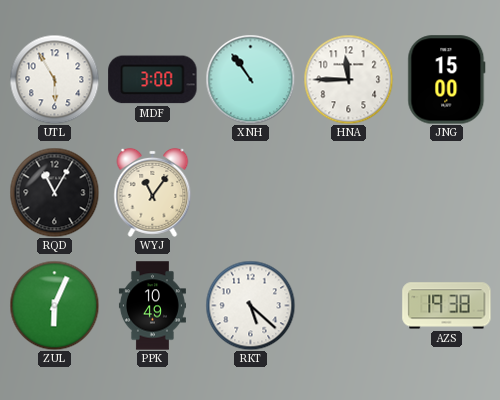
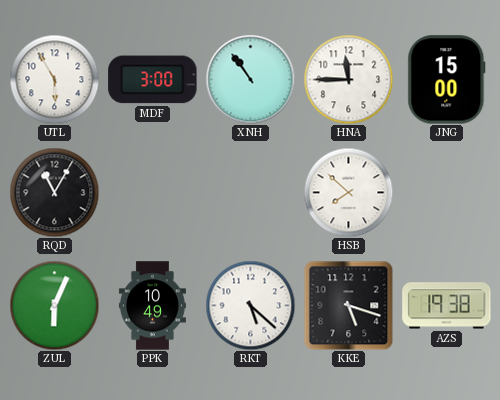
WYJ: 11:06 -> none (153, 192)
HSB: none -> 7:52 (348, 192)
KKE: none -> 5:18 (348, 305)
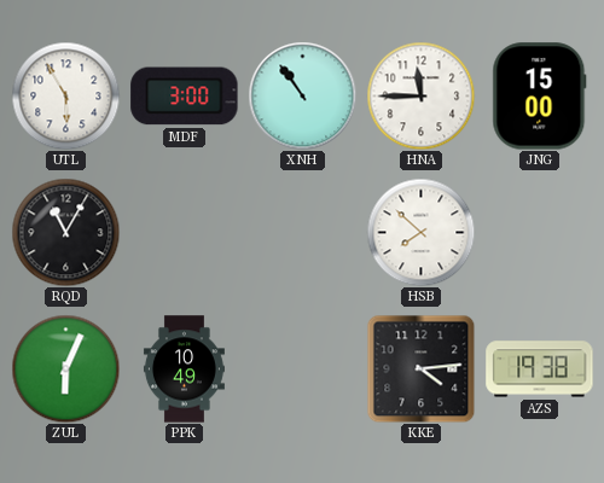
RKT: 5:22 -> none (250, 305)
KKE: 5:18 -> 4:14 (420, 368)
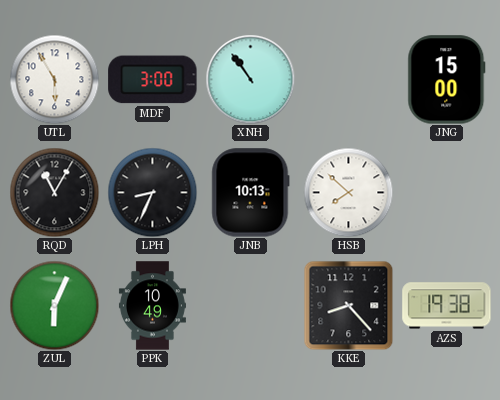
HNA: 11:45 -> none (420, 95)
LPH: none -> 8:34 (152, 192)
JNB: none -> 10:13 (251, 193)
KKE: 4:14 -> 8:23 (348, 305)
